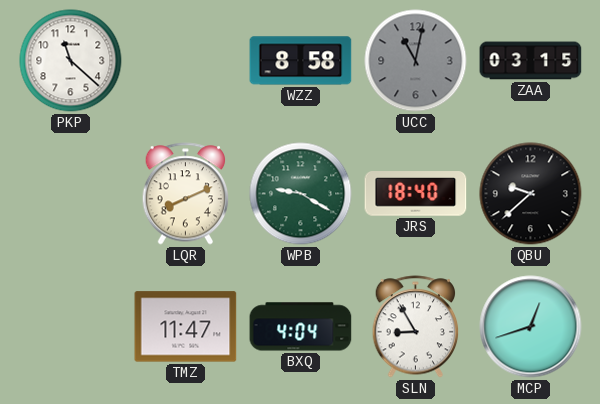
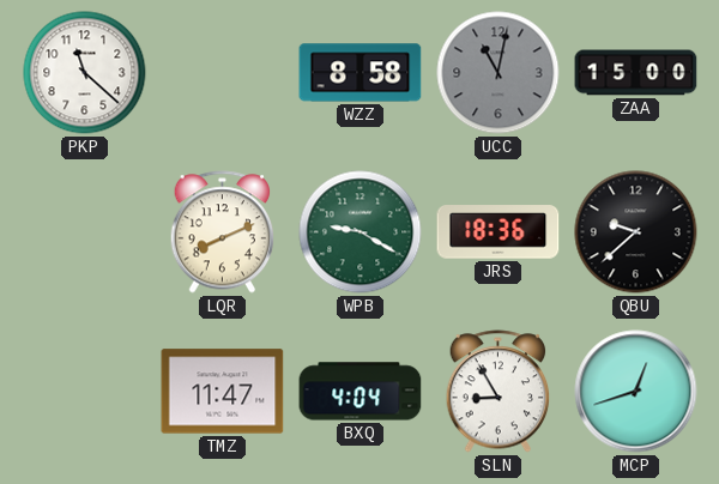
ZAA: 03:15 -> 15:00 (636, 73)
JRS: 18:40 -> 18:36 (499, 232)
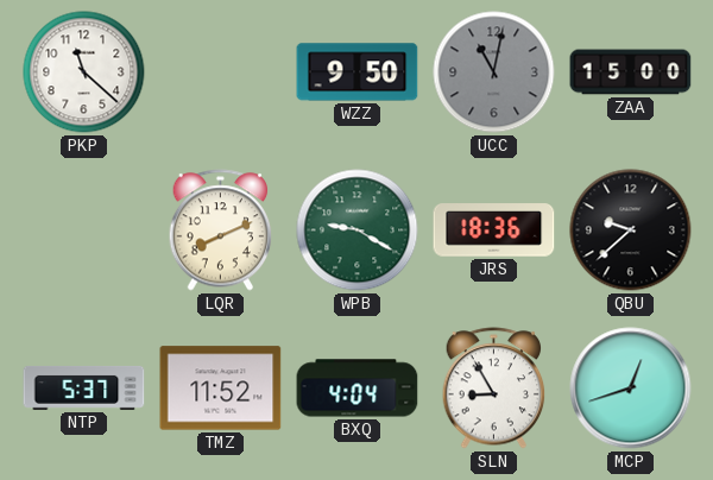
WZZ: 8:58 -> 9:50 (358, 72)
NTP: none -> 5:37 (84, 387)
TMZ: 11:47 -> 11:52 (221, 389)
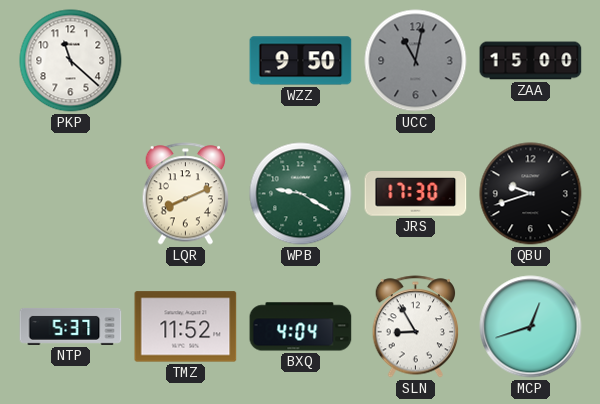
JRS: 18:36 -> 17:30 (416, 194)
QBU: 9:38 -> 9:42 (531, 194)
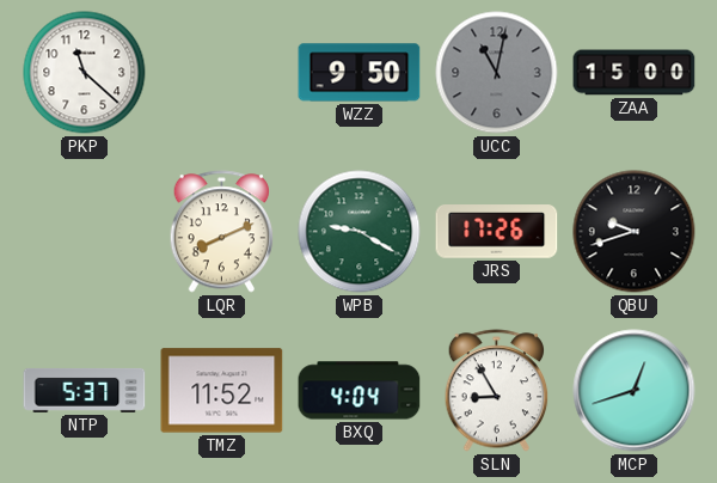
JRS: 17:30 -> 17:26 (497, 232)
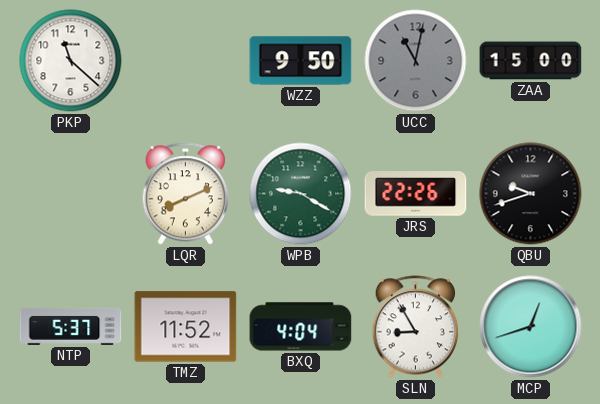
JRS: 17:26 -> 22:26 (416, 194)
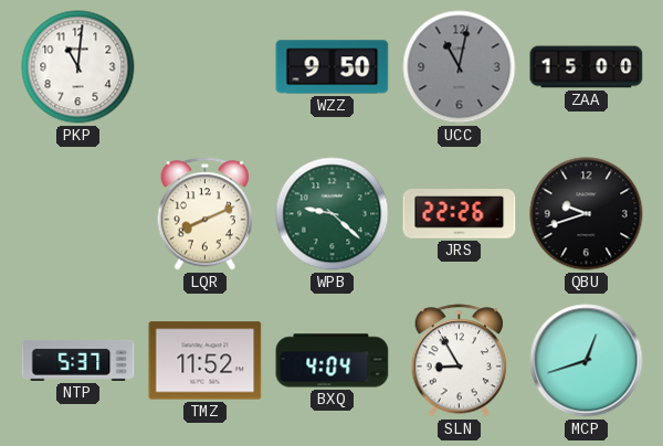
PKP: 11:22 -> 11:01 (78, 67)
WPB: 9:20 -> 9:22 (333, 214)
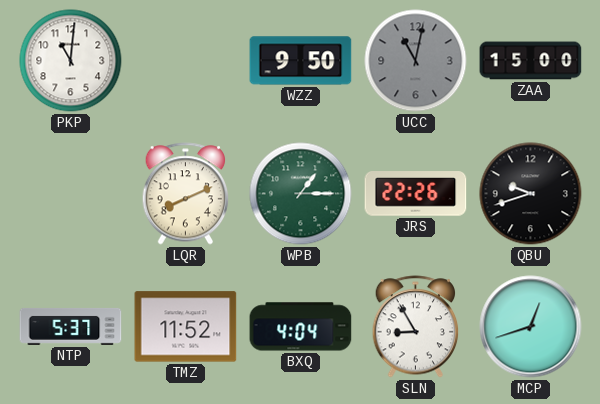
WPB: 9:22 -> 1:15 (301, 194)
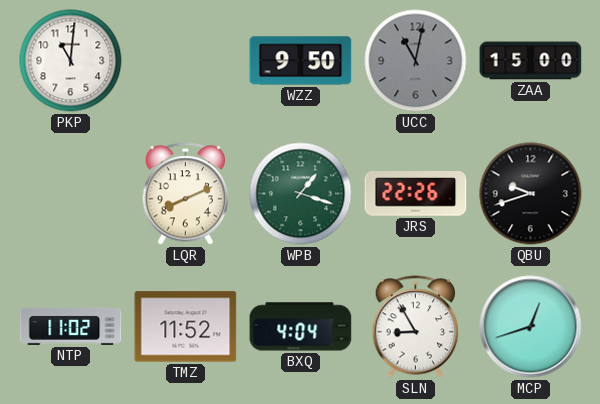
WPB: 1:15 -> 1:18 (301, 194)
NTP: 5:37 -> 11:02 (71, 326)
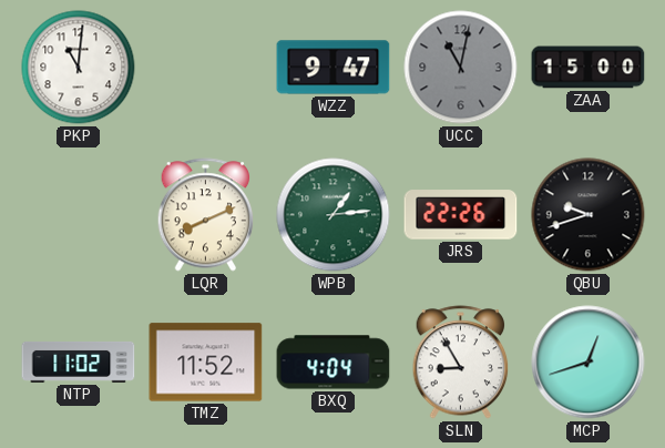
WZZ: 9:50 -> 9:47 (334, 68)
WPB: 1:18 -> 1:14 (334, 215)
